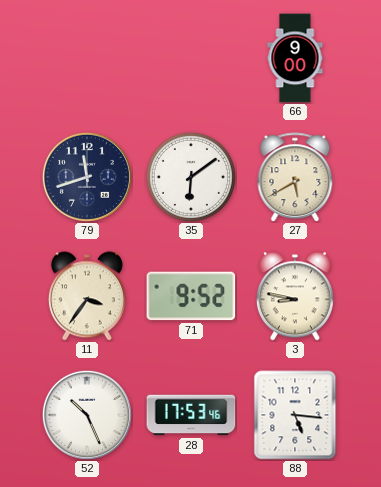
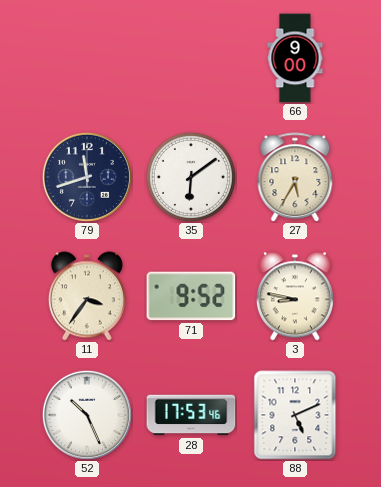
27: 5:40 -> 5:35 (295, 177)
88: 5:16 -> 5:11 (295, 415)
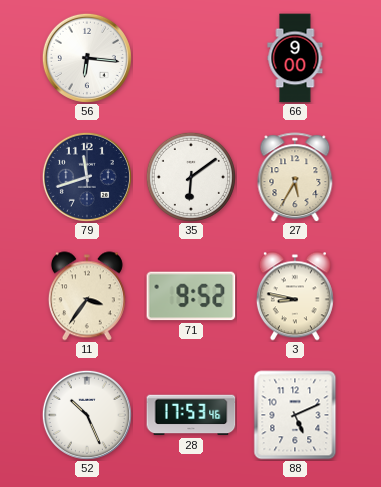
56: none -> 6:16 (87, 58)
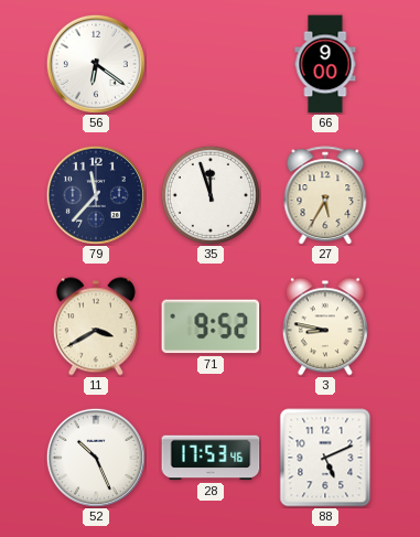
56: 6:16 -> 6:21 (96, 64)
79: 11:42 -> 11:37 (96, 195)
35: 6:09 -> 11:57 (211, 195)
11: 3:36 -> 3:40 (96, 326)
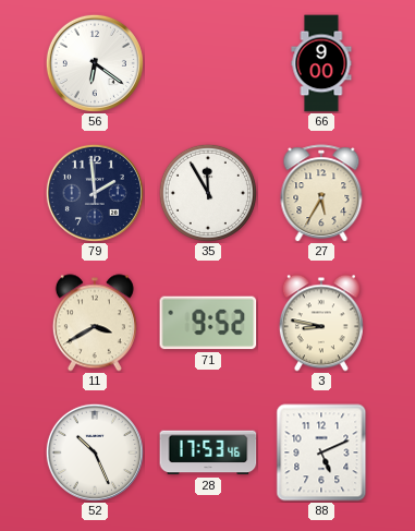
79: 11:37 -> 1:59 (95, 193)
35: 11:57 -> 11:55 (208, 193)
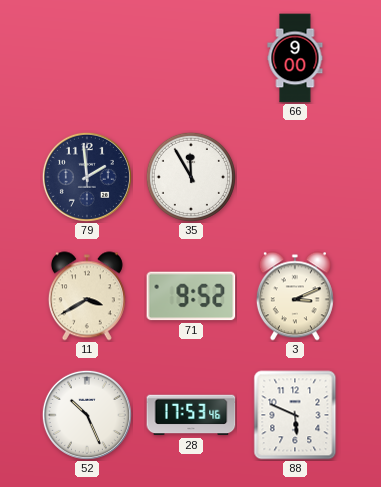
56: 6:21 -> none (95, 63)
27: 5:35 -> none (321, 193)
3: 8:47 -> 3:11 (295, 296)
88: 5:11 -> 5:49 (295, 415)
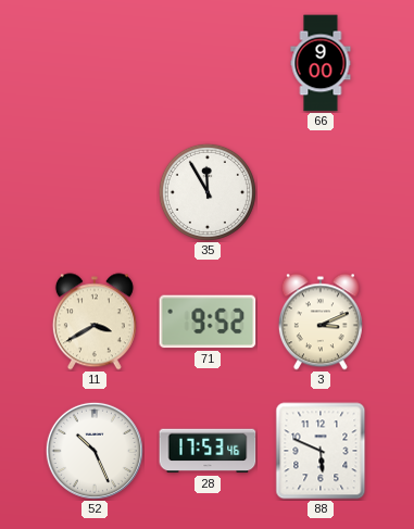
79: 1:59 -> none (87, 177)
